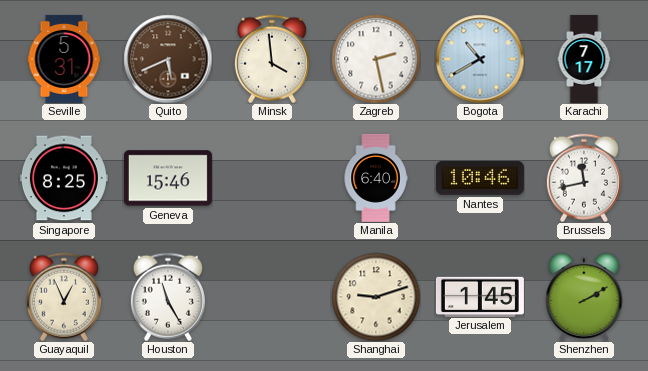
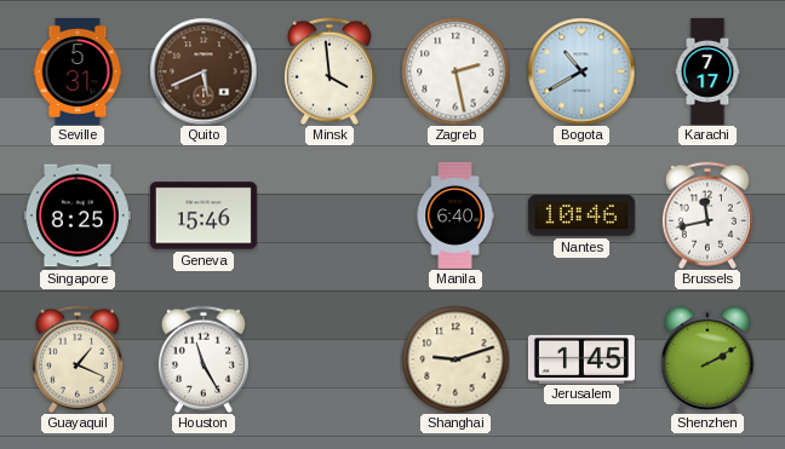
Guayaquil: 12:56 -> 1:19 (78, 359)
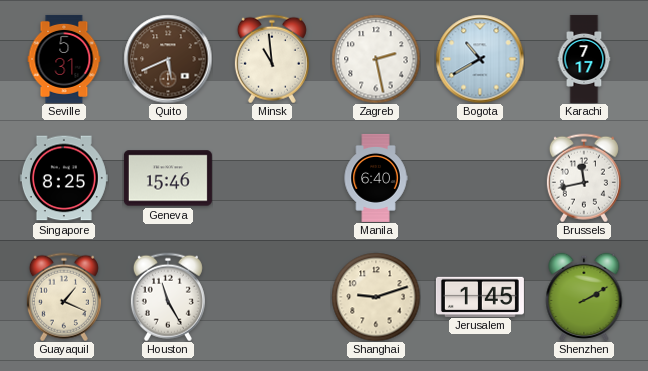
Minsk: 3:59 -> 10:59 (272, 59)
Nantes: 10:46 -> none (581, 217)
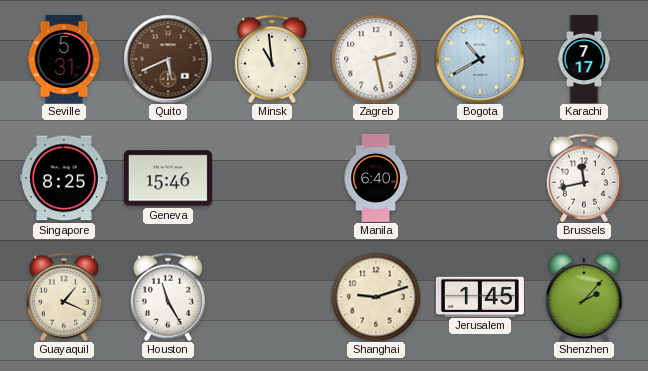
Shenzhen: 2:10 -> 2:07 (584, 297)
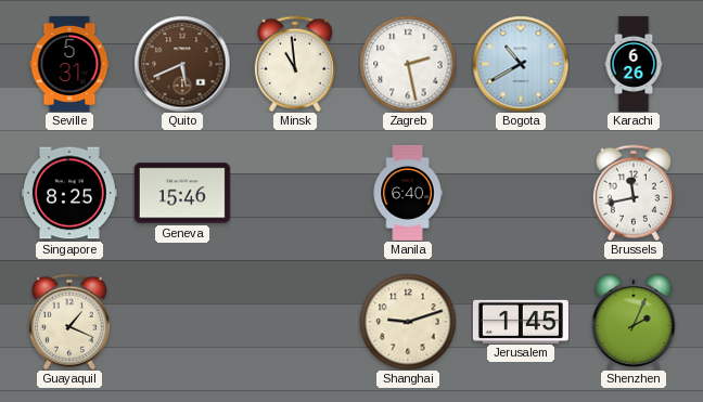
Karachi: 7:17 -> 6:26 (634, 64)
Houston: 11:25 -> none (168, 297)
Shenzhen: 2:07 -> 2:04 (634, 322)
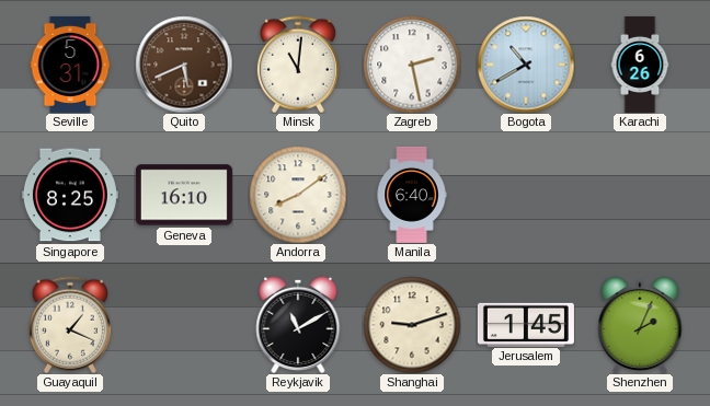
Minsk: 10:59 -> 11:01 (298, 65)
Geneva: 15:46 -> 16:10 (184, 195)
Andorra: none -> 8:09 (298, 195)
Brussels: 11:43 -> none (634, 193)
Reykjavik: none -> 11:10 (298, 325)
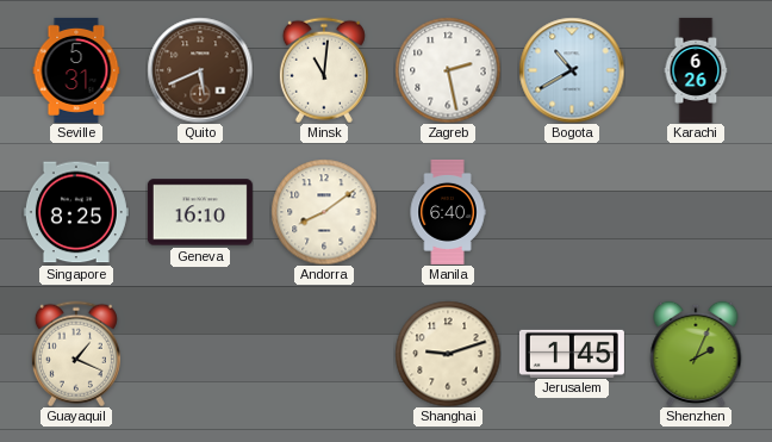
Reykjavik: 11:10 -> none (298, 325)
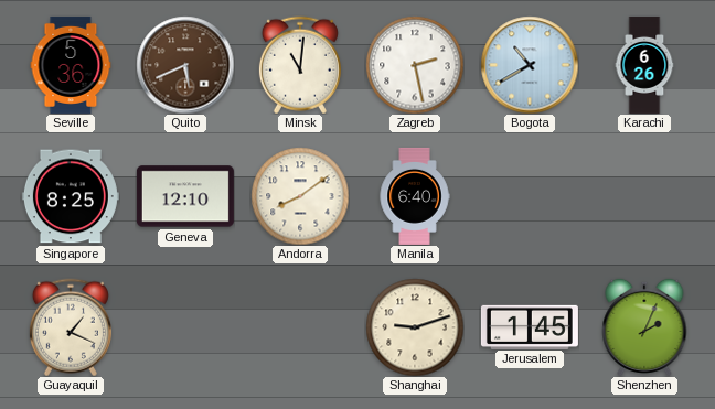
Seville: 5:31 -> 5:36 (71, 65)
Geneva: 16:10 -> 12:10 (185, 196)
